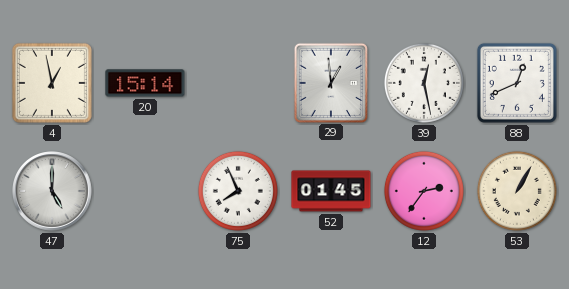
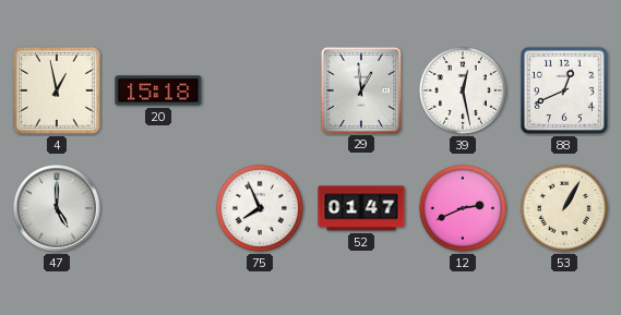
20: 15:14 -> 15:18 (158, 90)
52: 01:45 -> 01:47 (361, 208)
12: 2:36 -> 2:41 (463, 208)
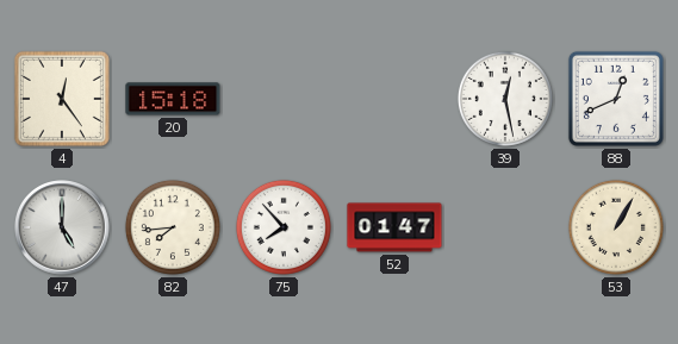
4: 12:58 -> 12:24 (62, 99)
29: 12:59 -> none (361, 89)
82: none -> 7:44 (173, 227)
75: 7:56 -> 7:53 (284, 227)
12: 2:41 -> none (463, 208)
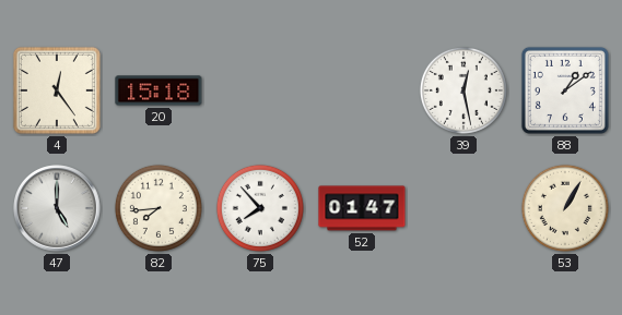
88: 12:41 -> 1:09 (565, 90)
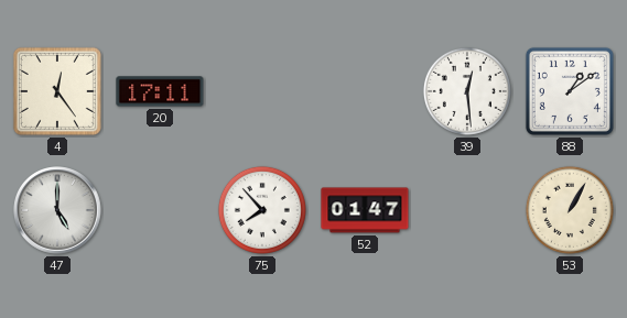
20: 15:18 -> 17:11 (160, 91)
39: 12:28 -> 12:29 (467, 91)
82: 7:44 -> none (159, 208)
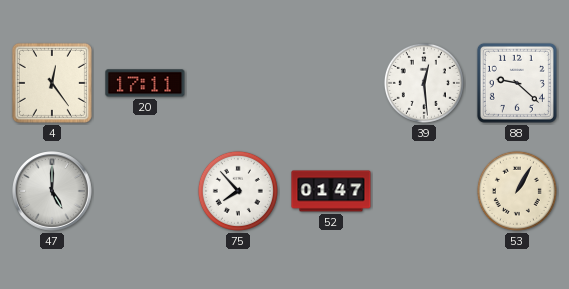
88: 1:09 -> 9:22 (517, 83)
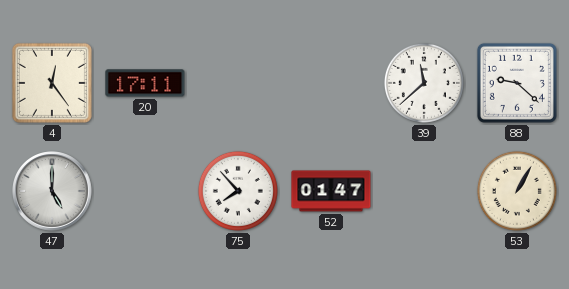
39: 12:29 -> 11:38 (424, 83)
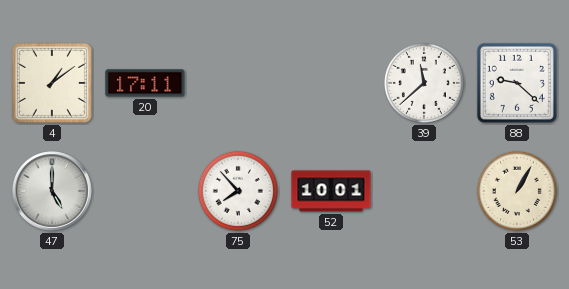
4: 12:24 -> 1:09 (52, 83)
52: 01:47 -> 10:01 (331, 191)
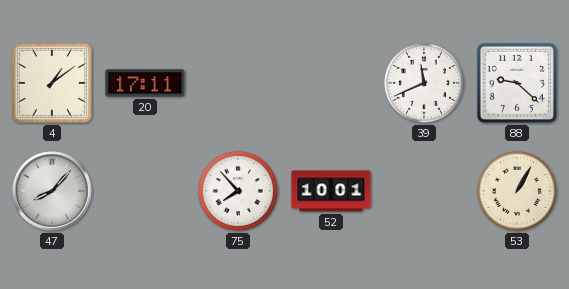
39: 11:38 -> 11:41 (424, 83)
47: 5:00 -> 8:07 (52, 191)
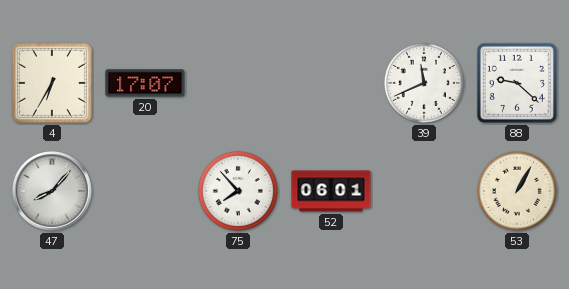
4: 1:09 -> 6:35 (52, 83)
20: 17:11 -> 17:07 (145, 83)
52: 10:01 -> 06:01 (331, 191)
